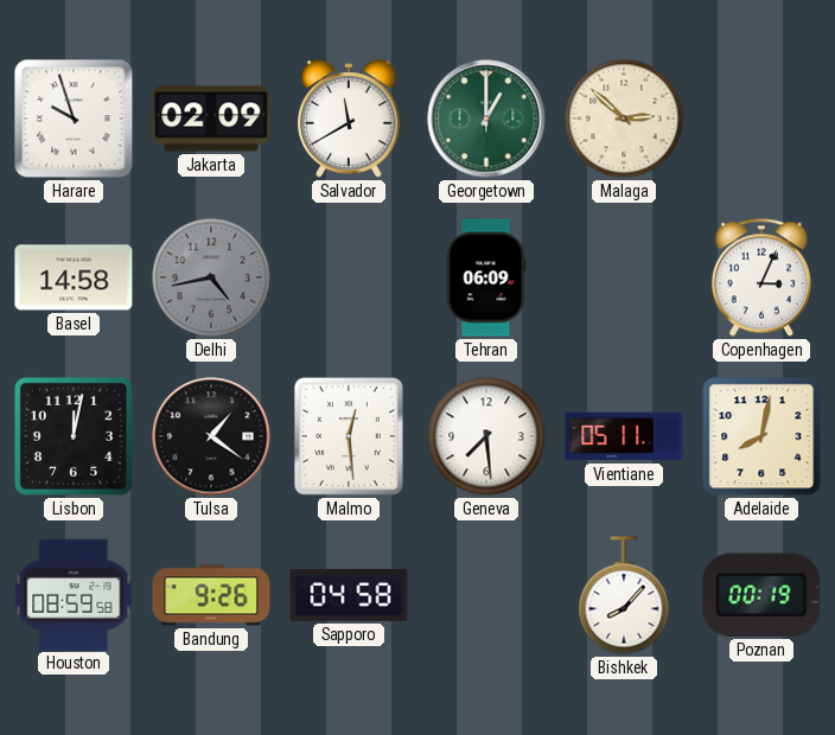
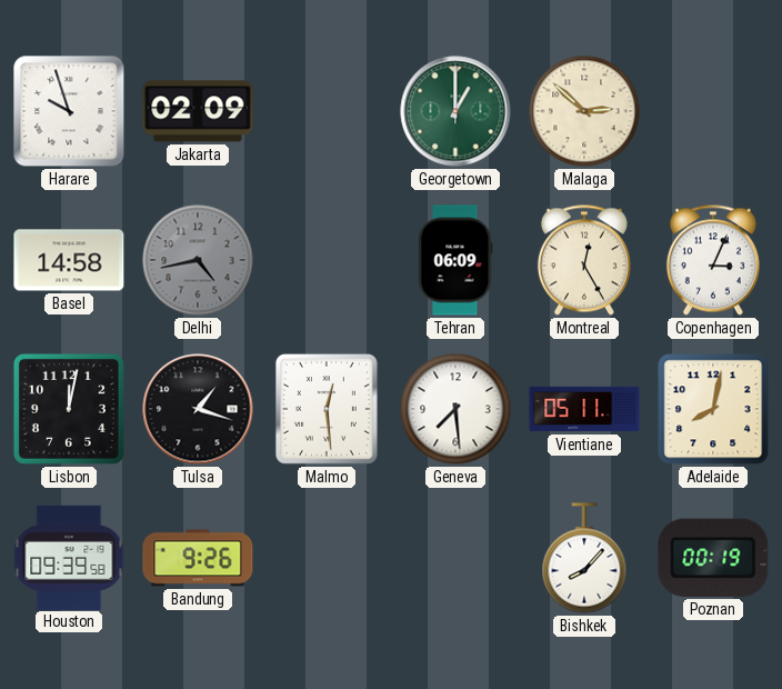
Salvador: 11:40 -> none (350, 119)
Montreal: none -> 12:25 (584, 260)
Tulsa: 1:21 -> 1:18 (198, 409)
Houston: 08:59 -> 09:39 (69, 557)
Sapporo: 04:58 -> none (349, 595)
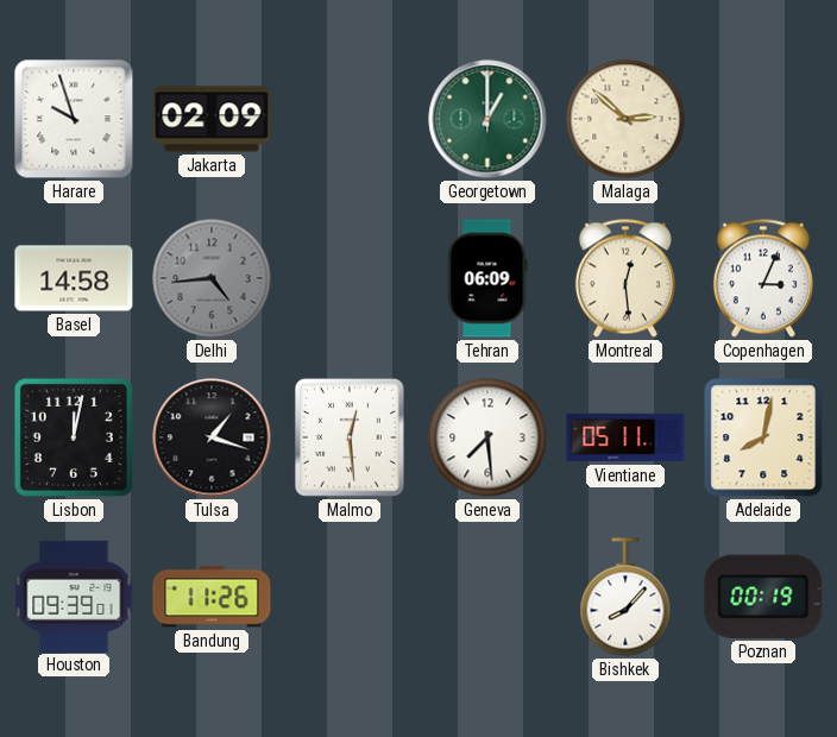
Delhi: 4:43 -> 4:44 (212, 278)
Montreal: 12:25 -> 12:29 (625, 278)
Houston: 09:39:58 -> 09:39:01 (74, 596)
Bandung: 9:26 -> 11:26 (212, 597)
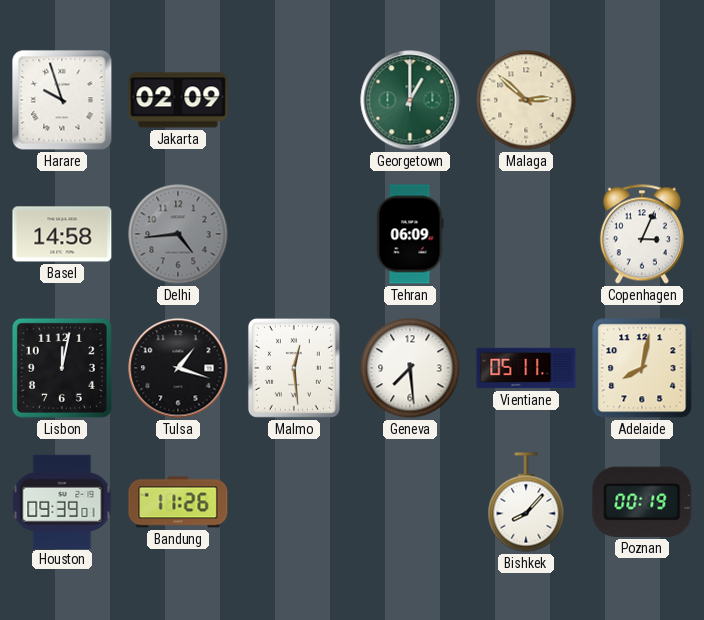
Montreal: 12:29 -> none (625, 278)
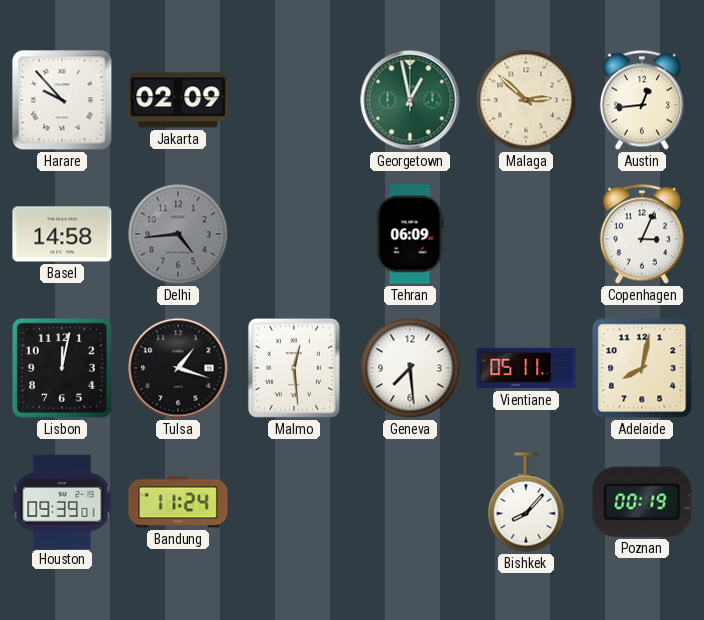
Harare: 9:57 -> 9:53 (62, 100)
Georgetown: 1:00 -> 12:58 (410, 100)
Austin: none -> 12:44 (642, 100)
Bandung: 11:26 -> 11:24 (178, 502)
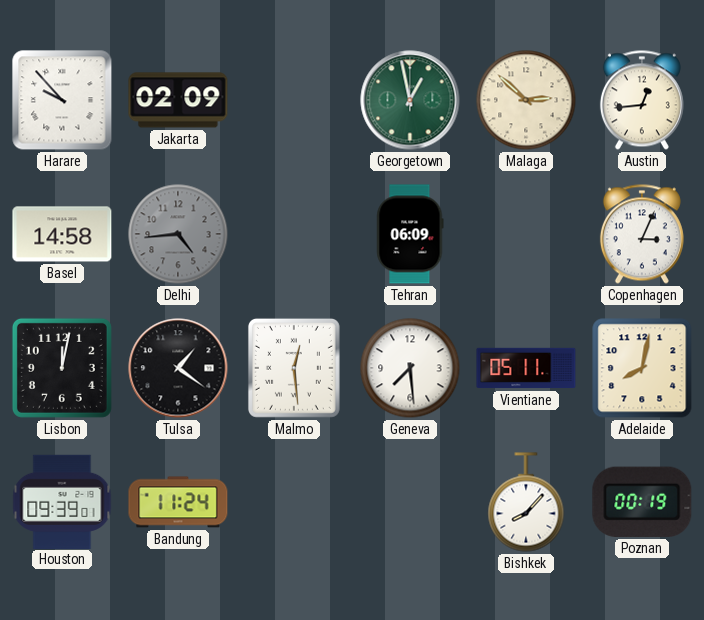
Tulsa: 1:18 -> 1:21 (178, 368)
